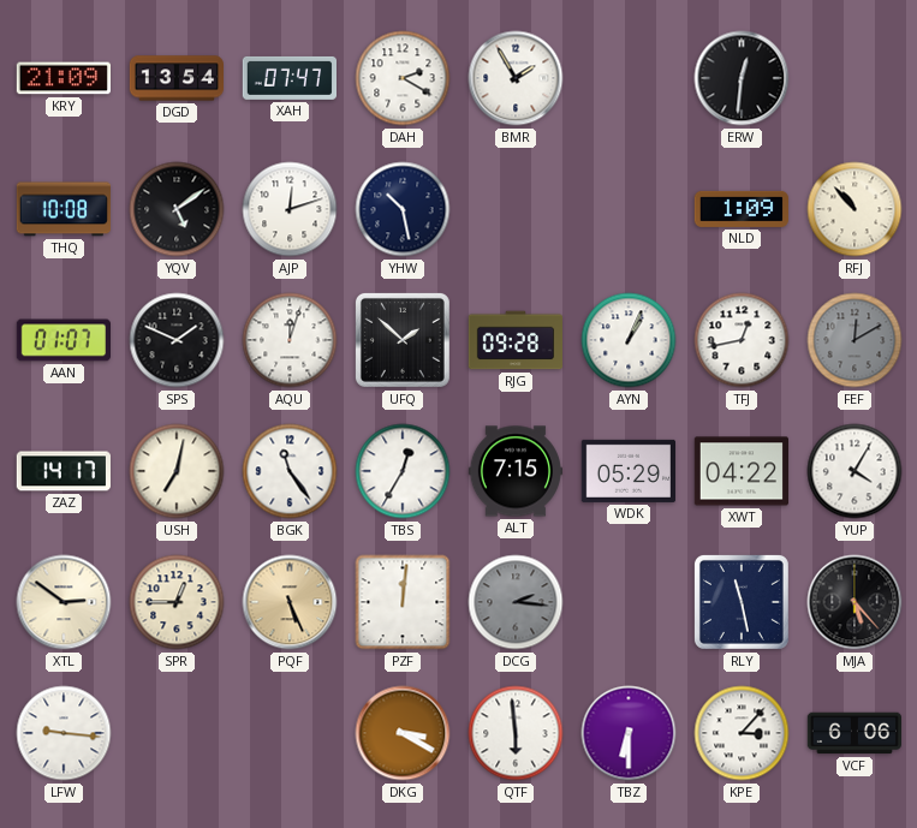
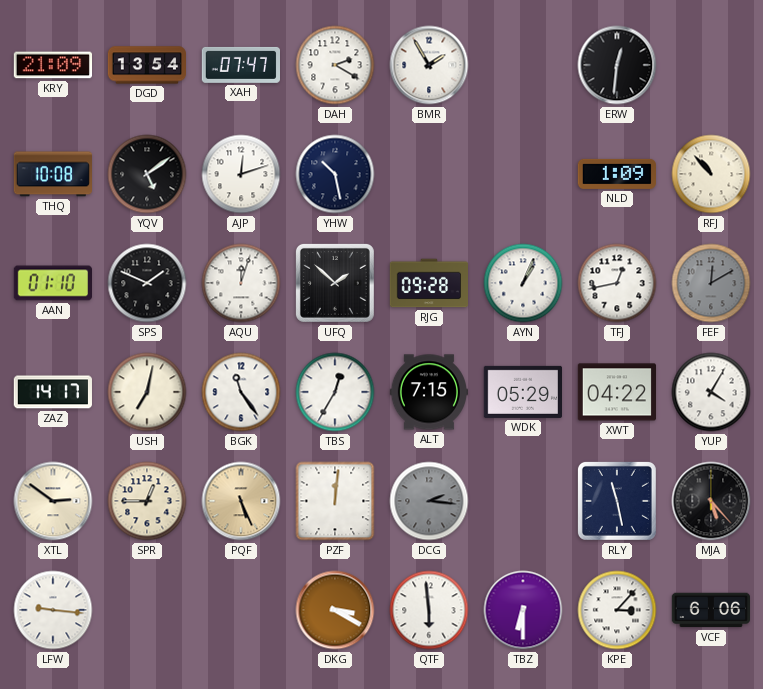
AAN: 01:07 -> 01:10 (52, 283)
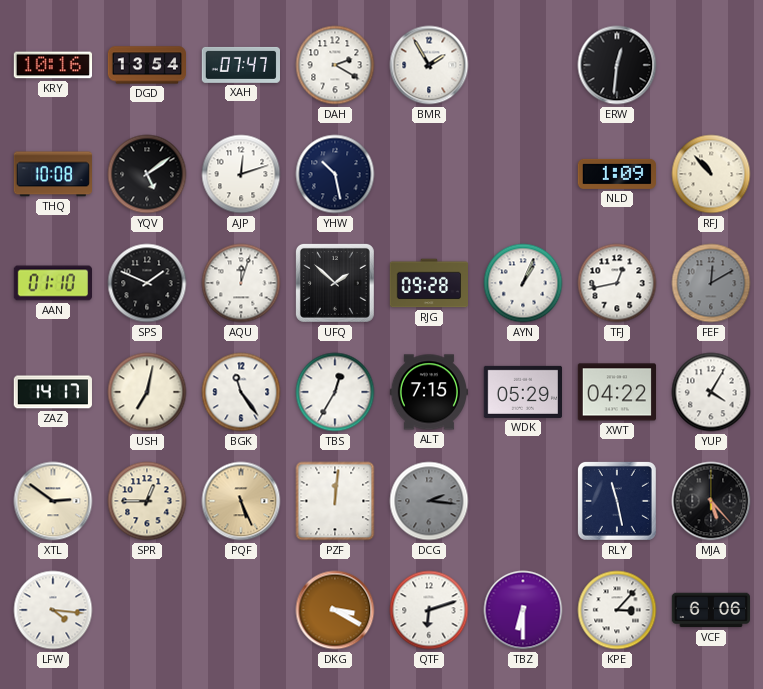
KRY: 21:09 -> 10:16 (52, 65)
LFW: 9:16 -> 4:16 (53, 610)
QTF: 5:59 -> 6:12 (429, 610)
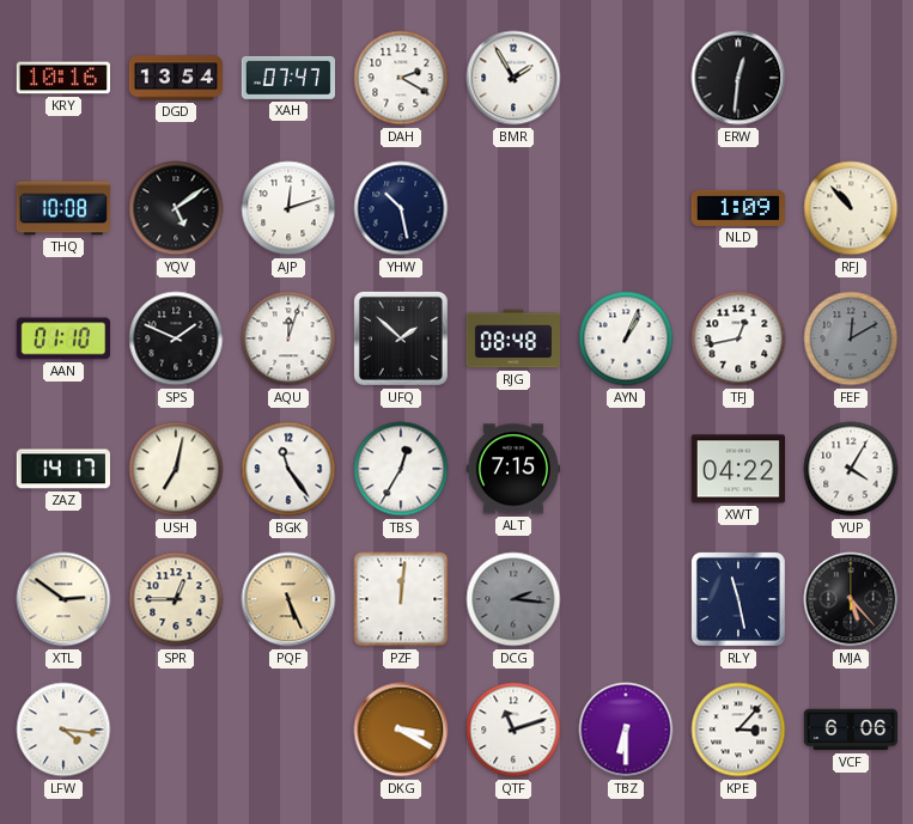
RJG: 09:28 -> 08:48 (512, 338)
WDK: 05:29 -> none (522, 392)
QTF: 6:12 -> 11:12 (513, 730)
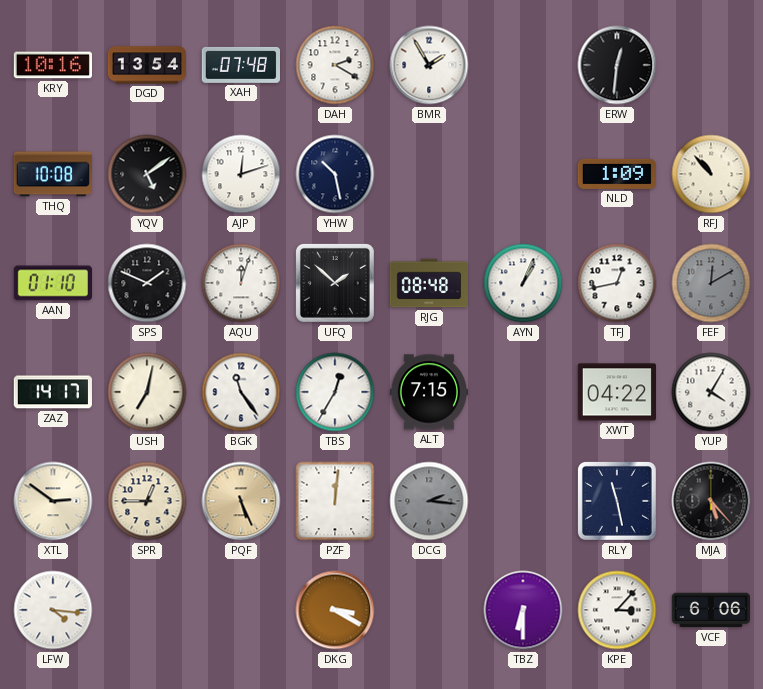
XAH: 07:47 -> 07:48 (240, 65)
QTF: 11:12 -> none (513, 730)
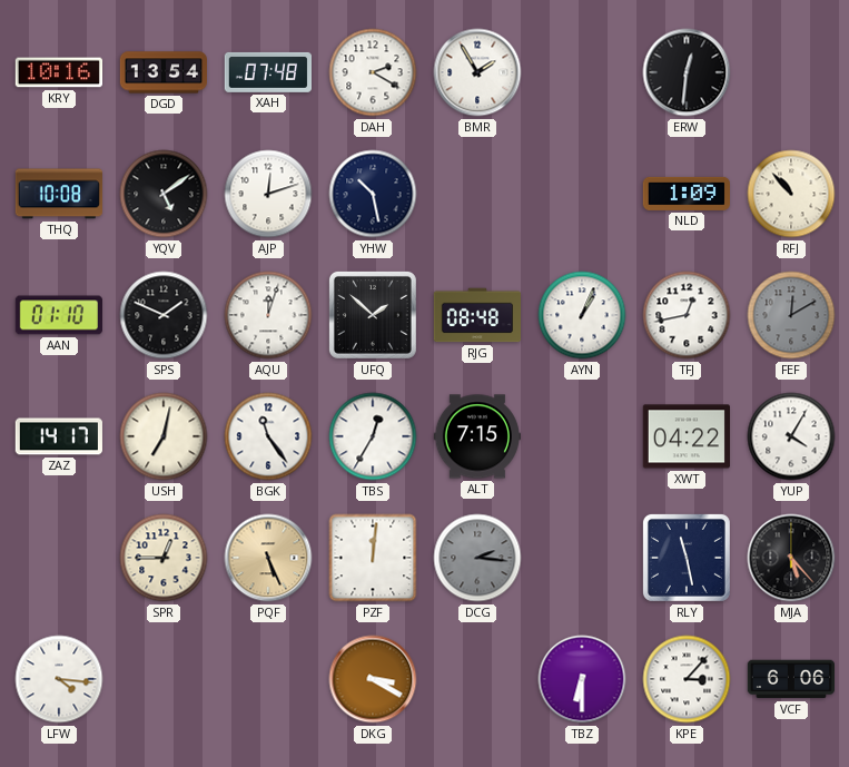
XTL: 2:51 -> none (53, 501)
